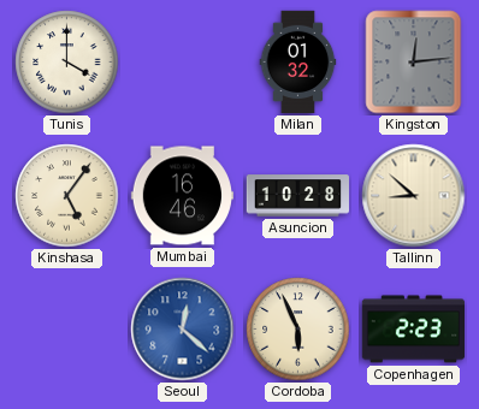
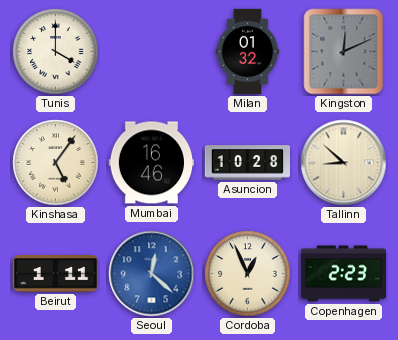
Kingston: 12:14 -> 12:11 (344, 52)
Beirut: none -> 1:11 (56, 274)
Cordoba: 5:56 -> 12:56 (248, 274)
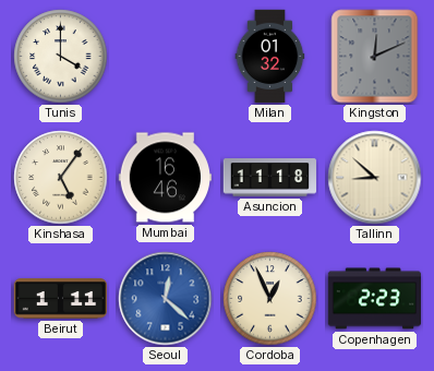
Asuncion: 10:28 -> 11:18 (270, 178)
